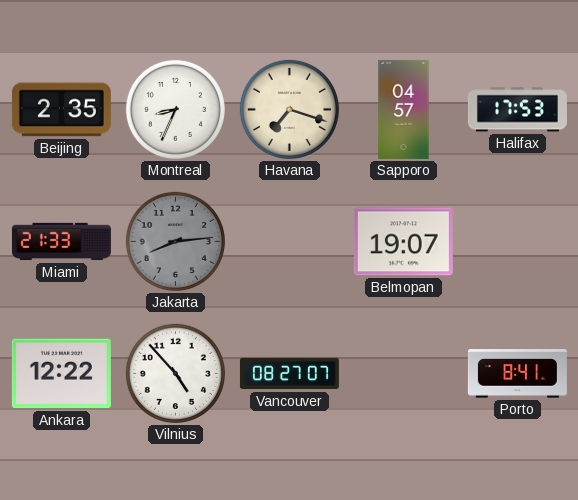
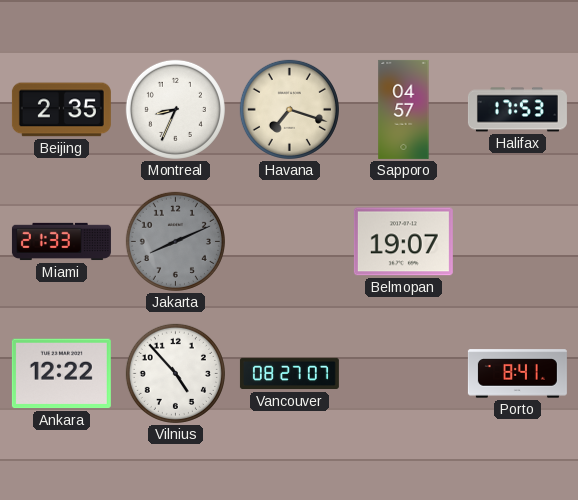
Jakarta: 8:14 -> 8:11 (175, 241)
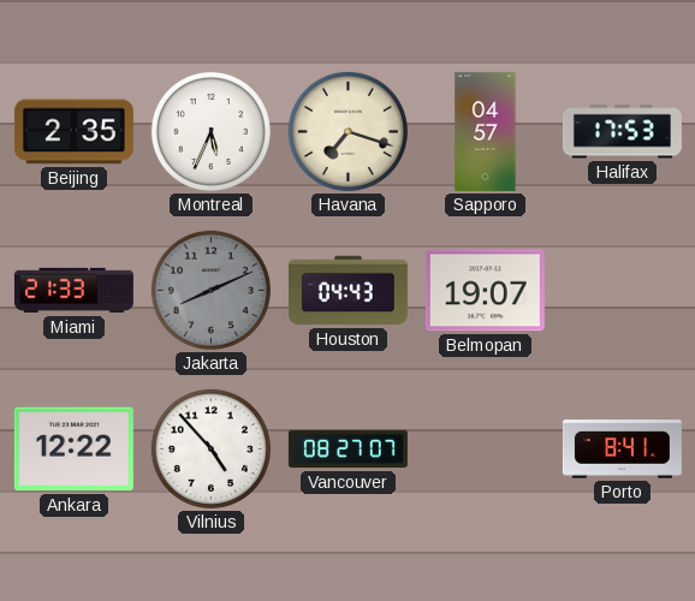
Montreal: 8:34 -> 5:34 (210, 131)
Houston: none -> 04:43 (348, 291)
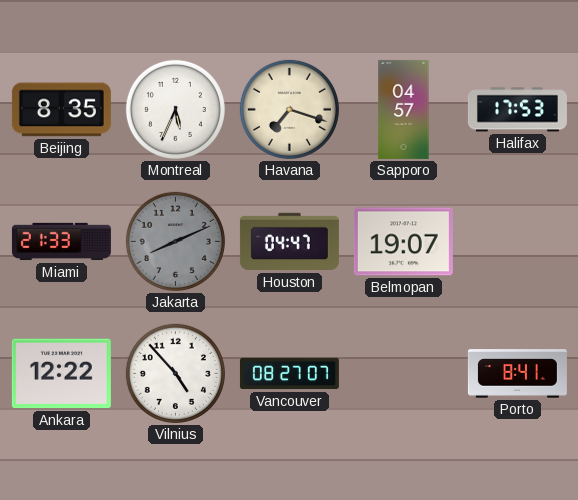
Beijing: 2:35 -> 8:35 (61, 110)
Houston: 04:43 -> 04:47 (289, 242)
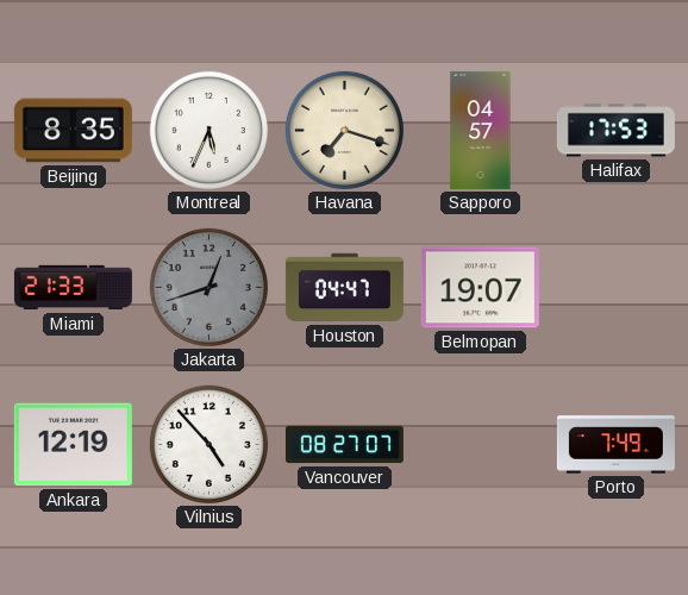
Jakarta: 8:11 -> 12:42 (208, 287)
Ankara: 12:22 -> 12:19 (73, 445)
Porto: 8:41 -> 7:49 (615, 445)
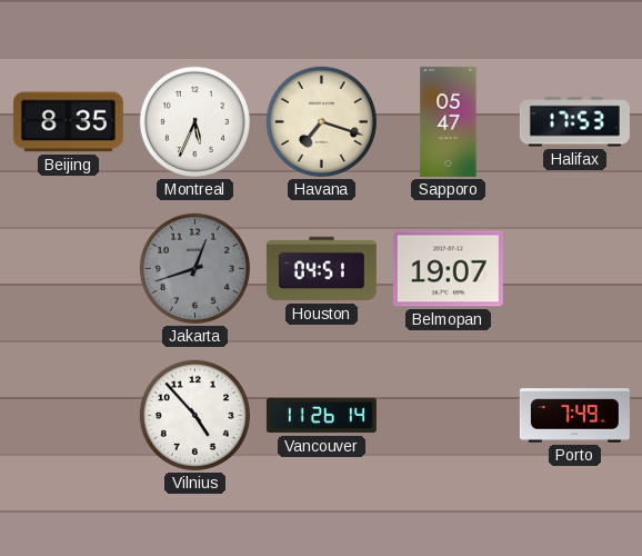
Sapporo: 04:57 -> 05:47 (449, 121)
Miami: 21:33 -> none (73, 288)
Houston: 04:47 -> 04:51 (321, 269)
Ankara: 12:19 -> none (73, 445)
Vancouver: 08:27 -> 11:26 (321, 416)
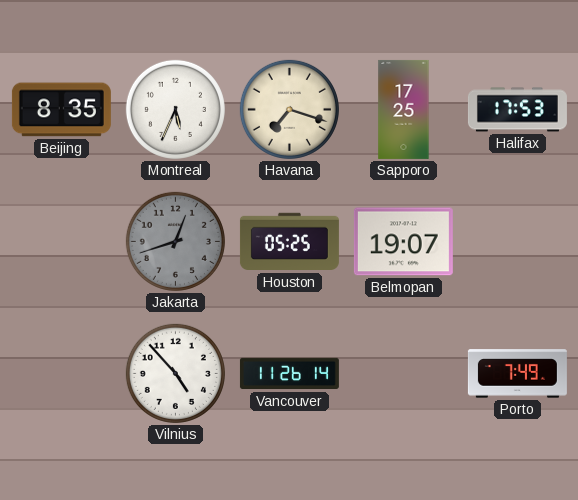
Sapporo: 05:47 -> 17:25 (404, 109)
Houston: 04:51 -> 05:25 (289, 242)
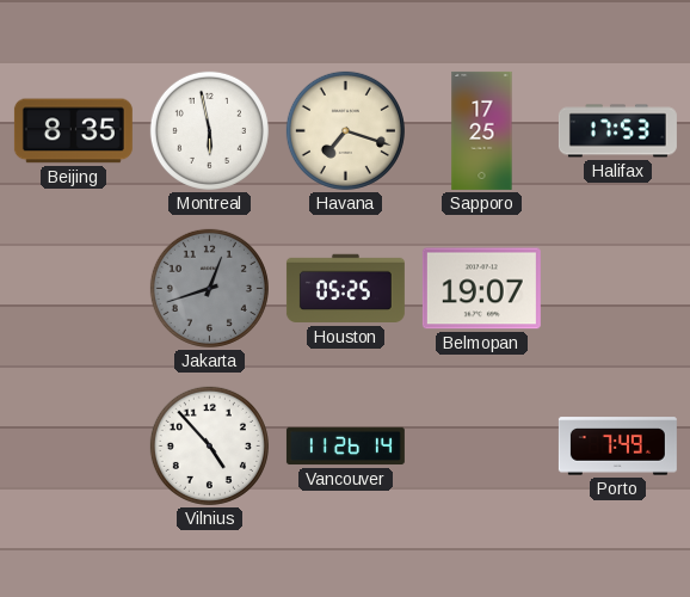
Montreal: 5:34 -> 5:58 (209, 130)
